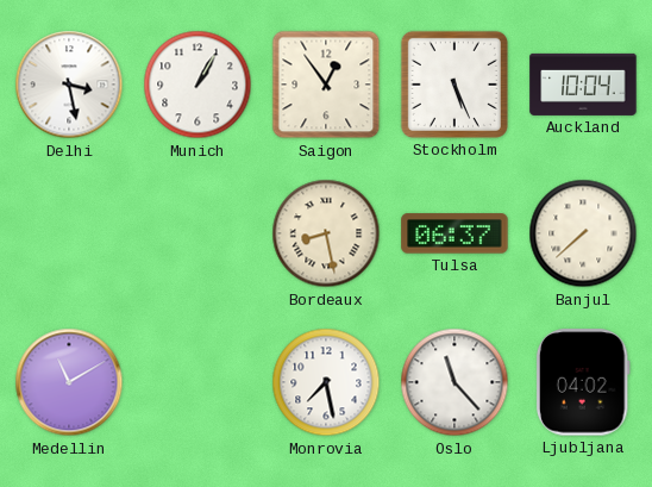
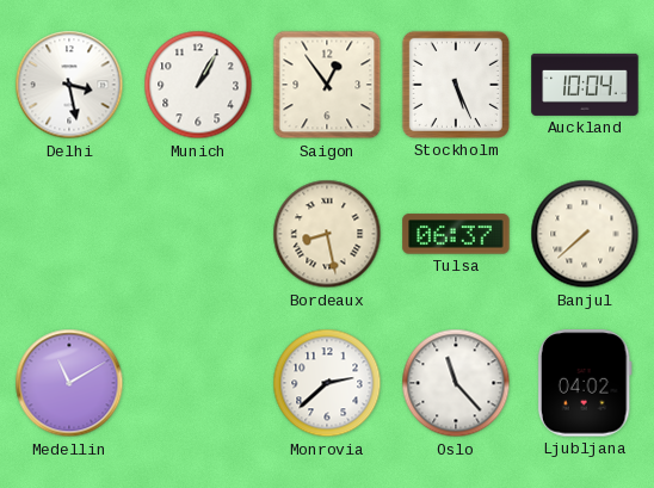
Monrovia: 7:28 -> 2:38 (327, 383)
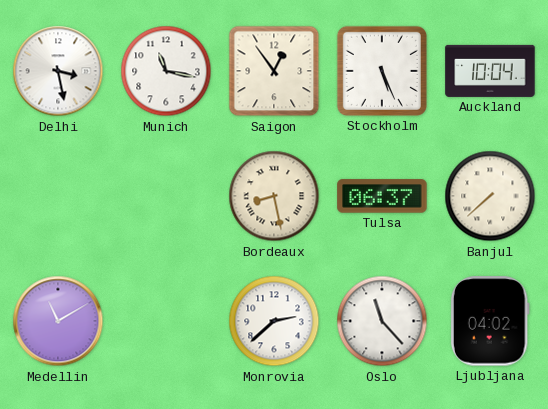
Munich: 1:05 -> 11:17 (166, 71)
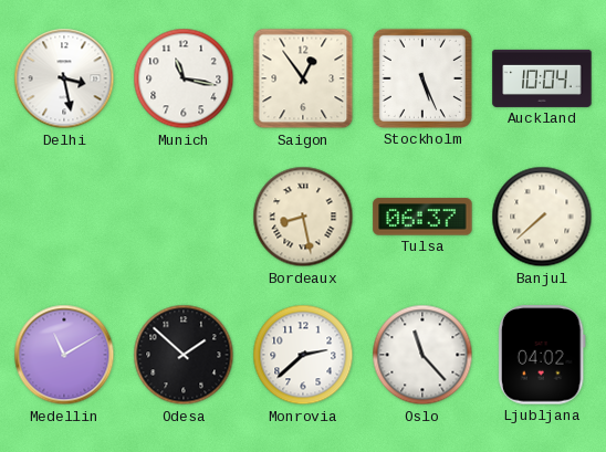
Odesa: none -> 1:52 (184, 355)
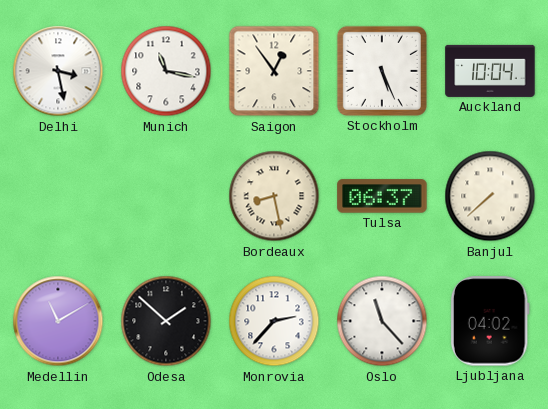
Monrovia: 2:38 -> 2:37 (274, 321)
